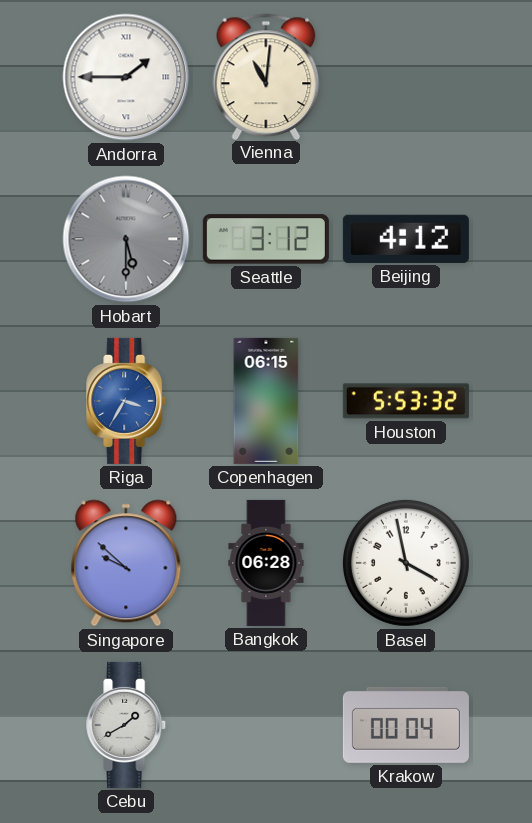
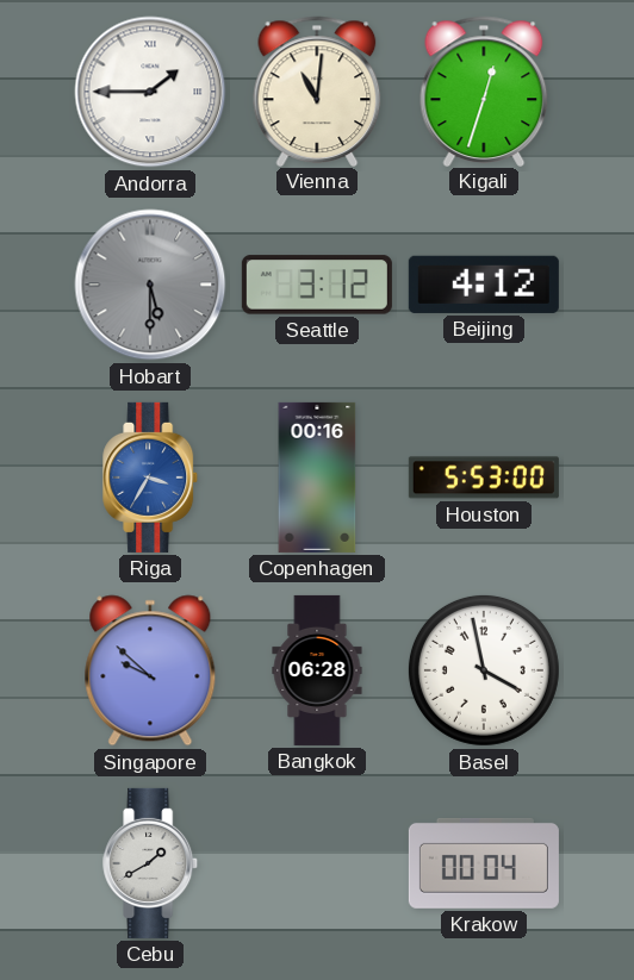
Kigali: none -> 12:33 (484, 90)
Copenhagen: 06:15 -> 00:16 (317, 477)
Houston: 5:53:32 -> 5:53:00 (484, 477)
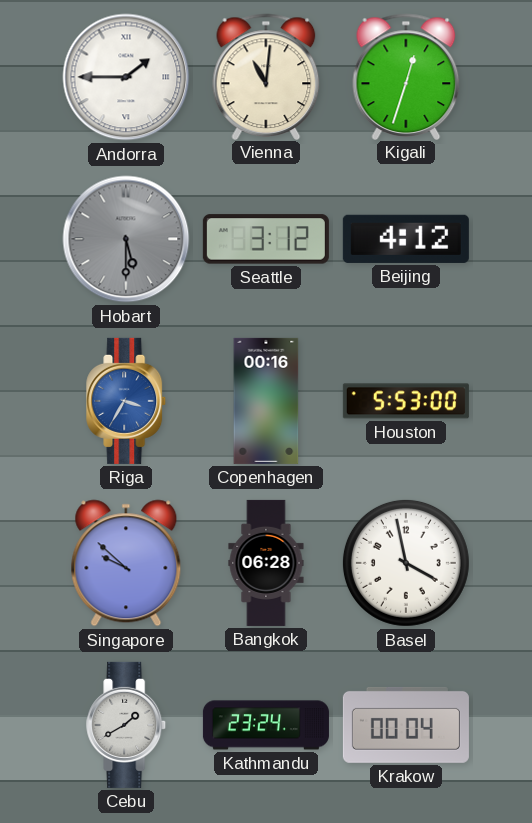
Kathmandu: none -> 23:24 (266, 725)
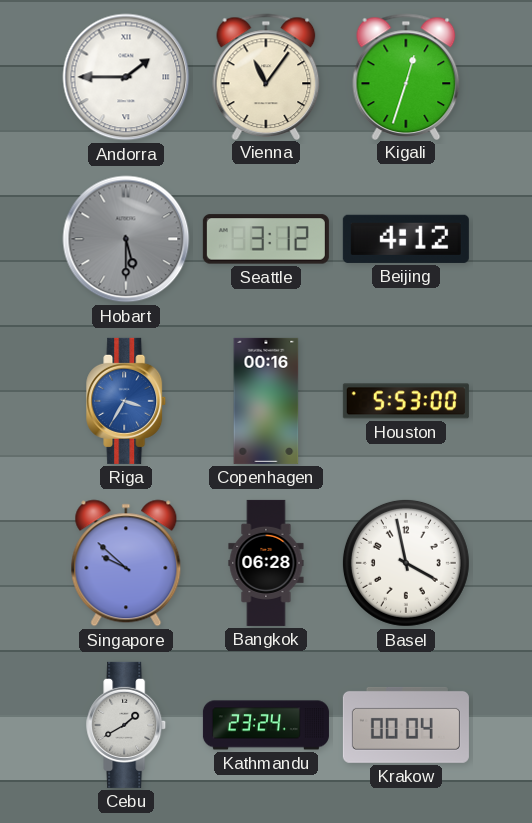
Vienna: 11:01 -> 11:06 (266, 76)
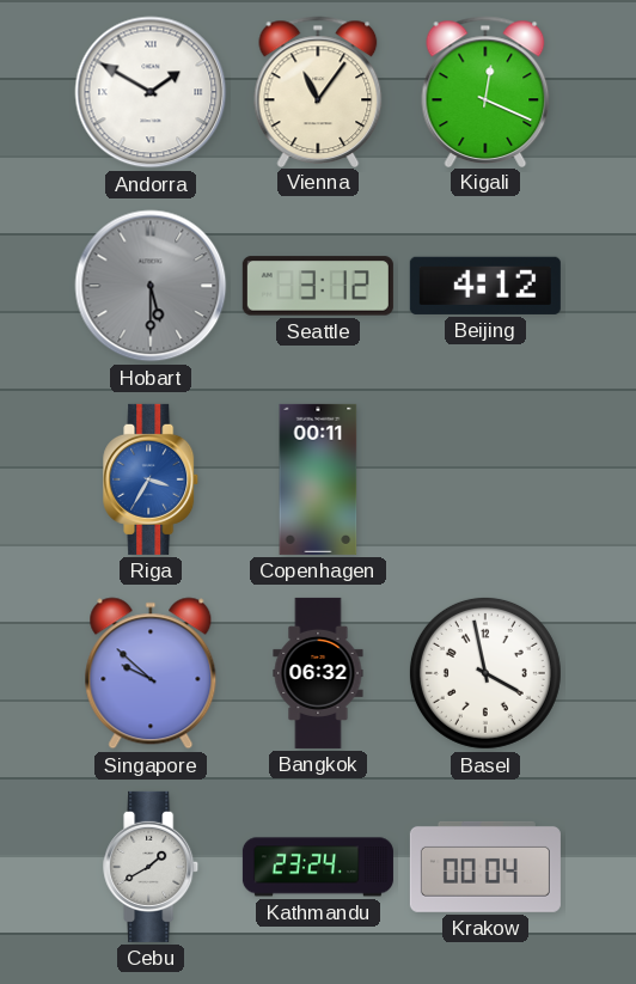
Andorra: 1:45 -> 1:50 (151, 92)
Kigali: 12:33 -> 12:19 (485, 91)
Copenhagen: 00:16 -> 00:11 (318, 479)
Houston: 5:53 -> none (406, 401)
Bangkok: 06:28 -> 06:32 (318, 673)
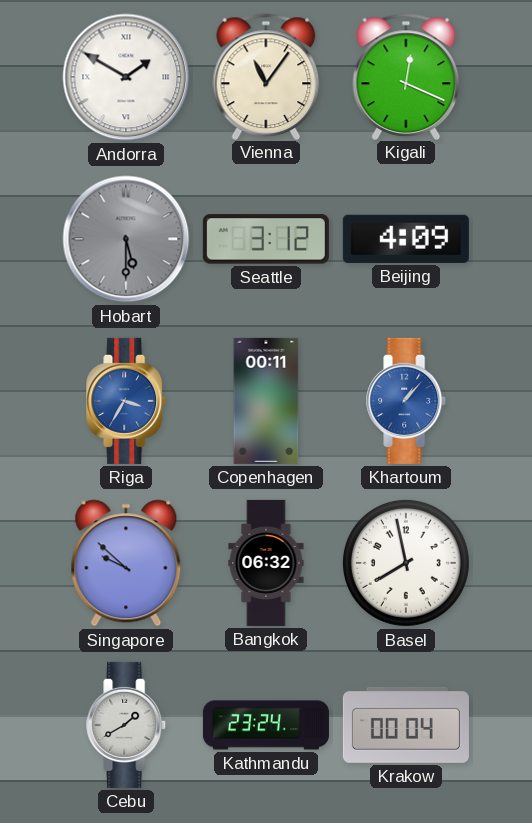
Beijing: 4:12 -> 4:09 (406, 239)
Khartoum: none -> 1:07 (407, 401)
Basel: 3:58 -> 7:58 (406, 563)
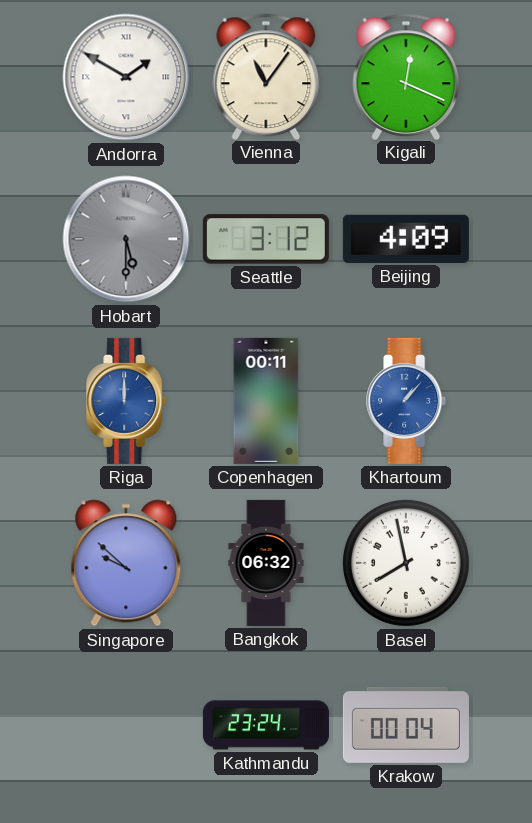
Riga: 3:35 -> 12:00 (127, 401)
Cebu: 1:40 -> none (127, 725)
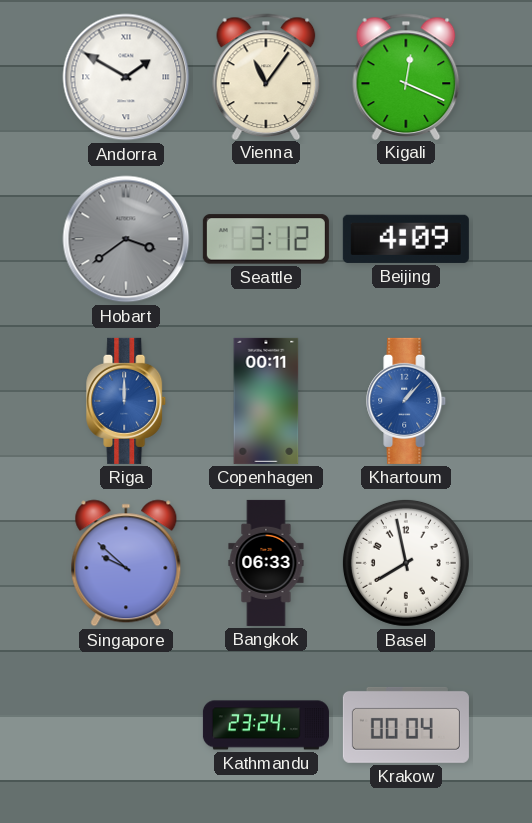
Hobart: 5:30 -> 3:39 (126, 239)
Bangkok: 06:32 -> 06:33 (266, 563)
